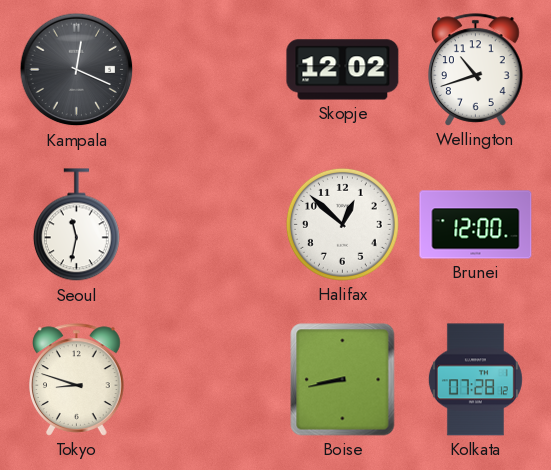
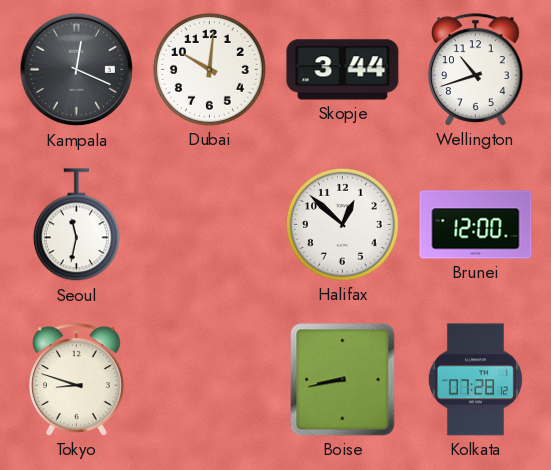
Dubai: none -> 10:01 (209, 69)
Skopje: 12:02 -> 3:44 (343, 70)
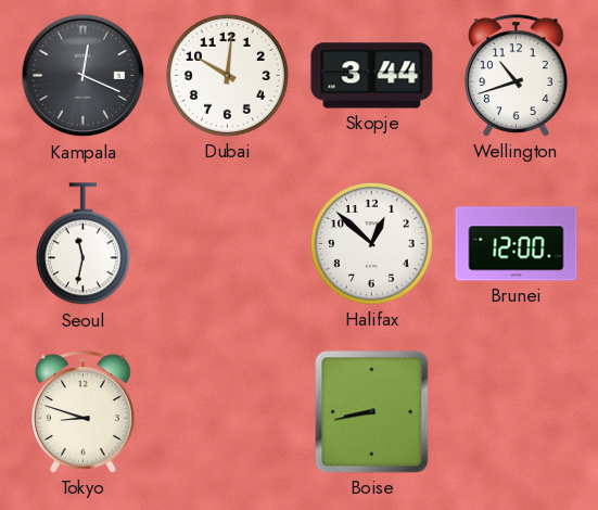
Kolkata: 07:28 -> none (475, 380)
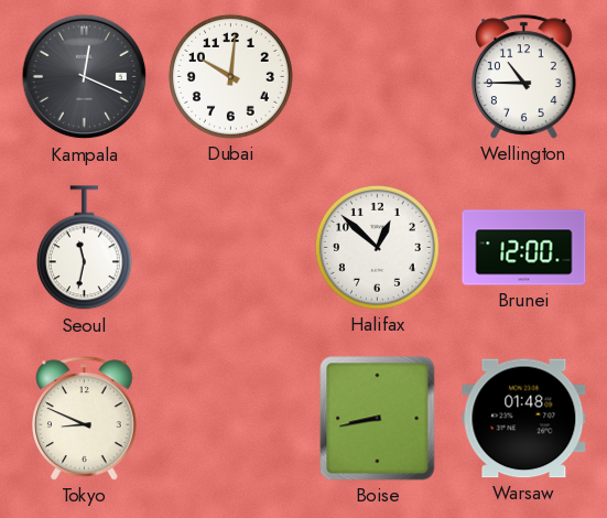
Skopje: 3:44 -> none (372, 76)
Wellington: 10:42 -> 10:45 (524, 77)
Tokyo: 8:48 -> 8:49 (85, 419)
Warsaw: none -> 01:48 (524, 419)
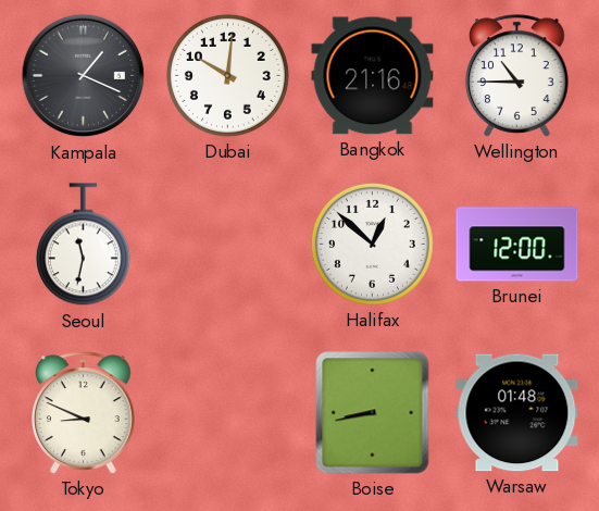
Kampala: 12:19 -> 1:19 (84, 76)
Bangkok: none -> 21:16 (373, 76)
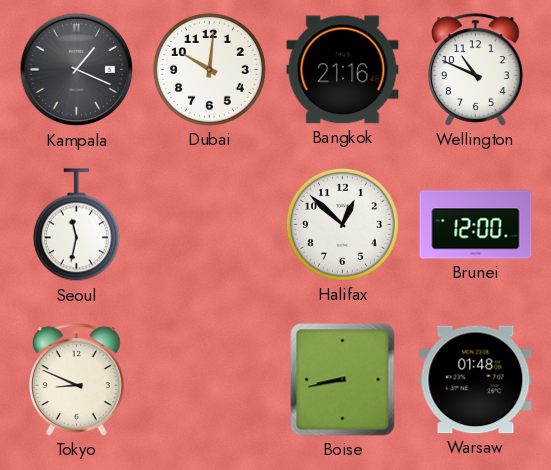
Wellington: 10:45 -> 10:49 (476, 70)
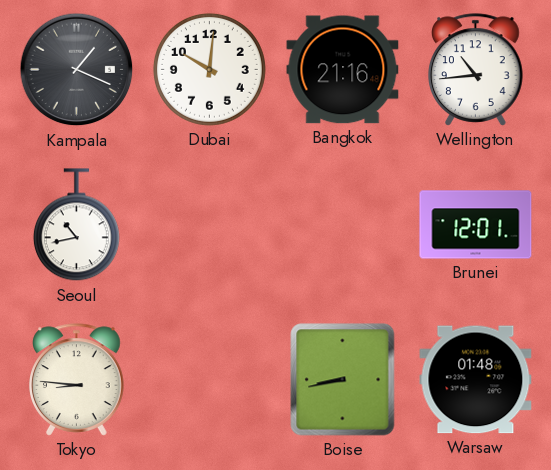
Wellington: 10:49 -> 10:44 (476, 70)
Seoul: 11:32 -> 10:43 (76, 225)
Halifax: 12:52 -> none (342, 224)
Brunei: 12:00 -> 12:01 (476, 225)
Tokyo: 8:49 -> 8:46 (77, 380)
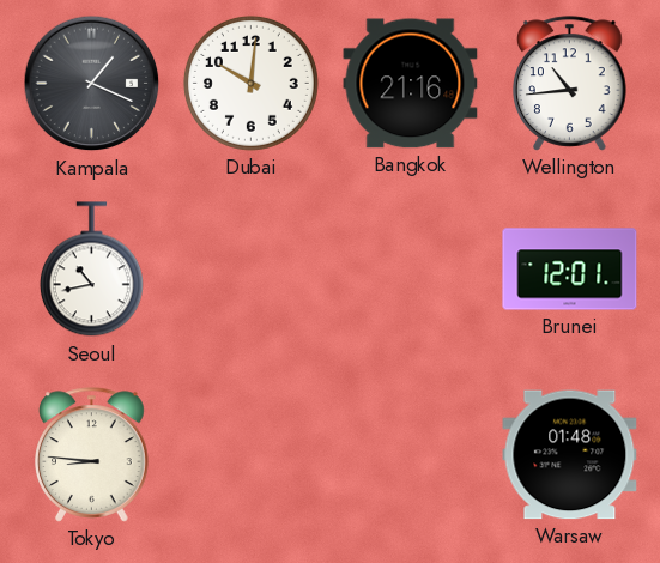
Boise: 8:43 -> none (343, 380)
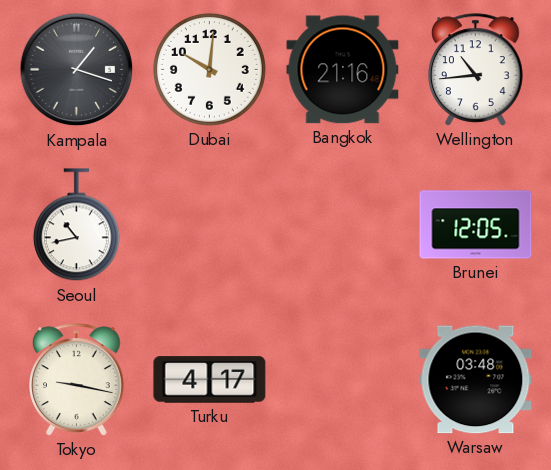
Kampala: 1:19 -> 1:18 (77, 70)
Brunei: 12:01 -> 12:05 (476, 225)
Tokyo: 8:46 -> 9:17 (77, 380)
Turku: none -> 4:17 (210, 380)
Warsaw: 01:48 -> 03:48 (476, 380)
